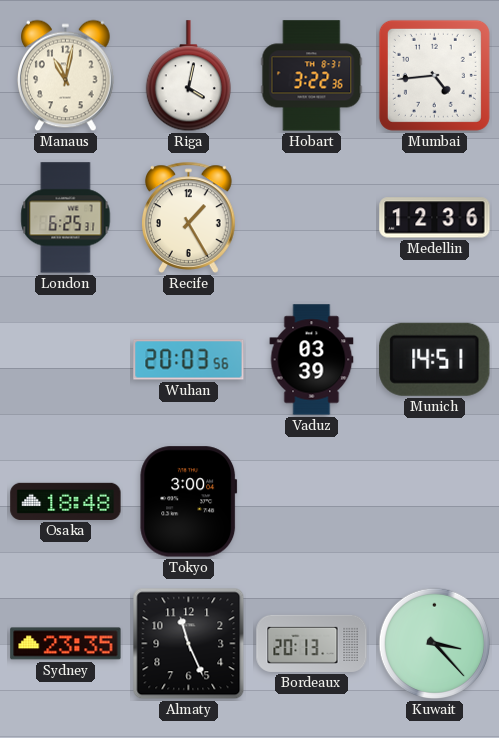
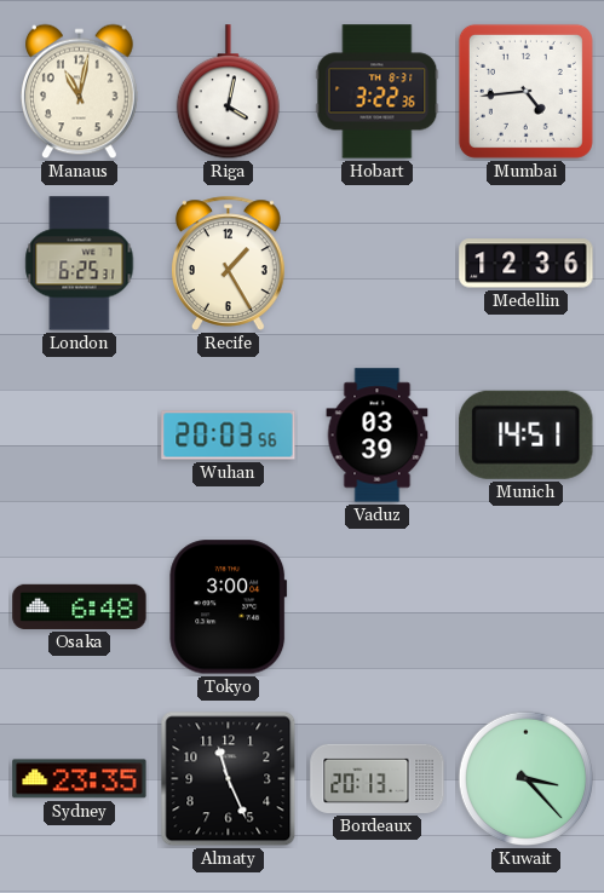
Osaka: 18:48 -> 6:48 (80, 606)
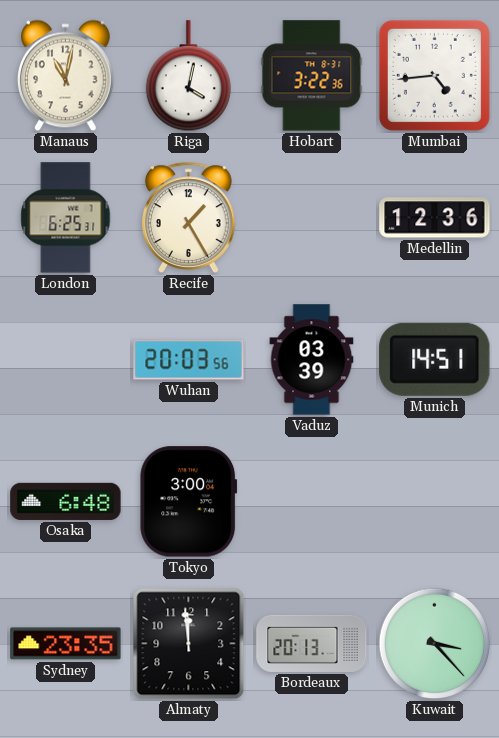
Almaty: 11:26 -> 11:59 (189, 644)
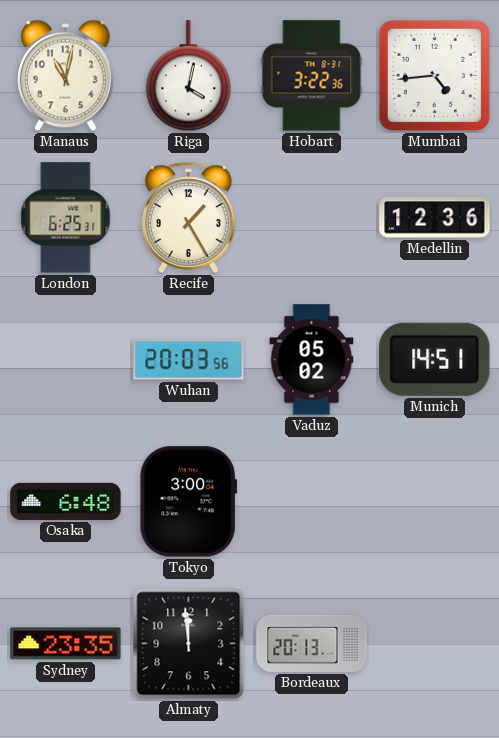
Vaduz: 03:39 -> 05:02 (312, 360)
Kuwait: 3:23 -> none (435, 644)
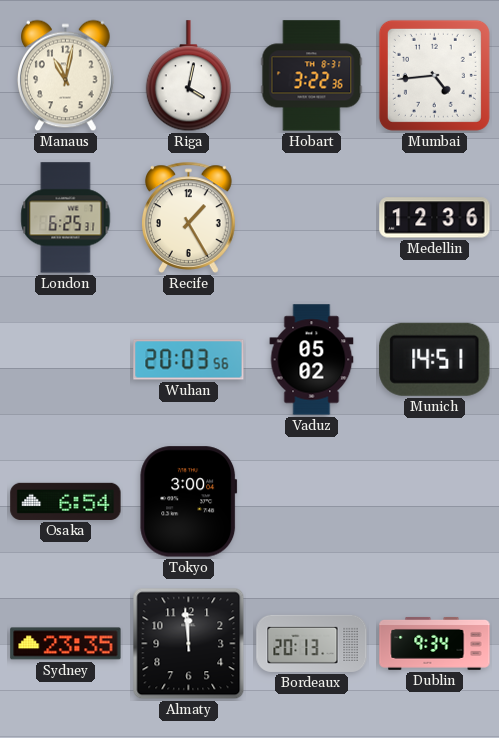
Osaka: 6:48 -> 6:54 (66, 501)
Dublin: none -> 9:34 (435, 643)
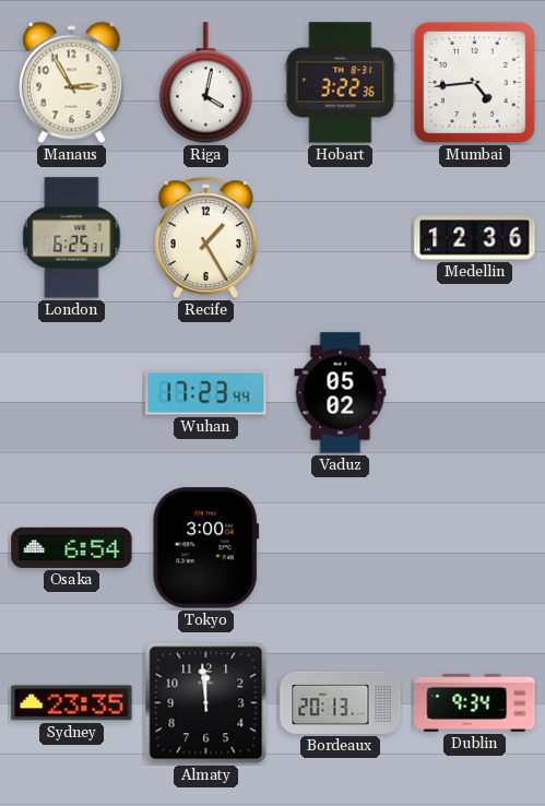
Manaus: 11:02 -> 2:55 (72, 83)
Wuhan: 20:03 -> 17:23 (206, 393)
Munich: 14:51 -> none (435, 359)
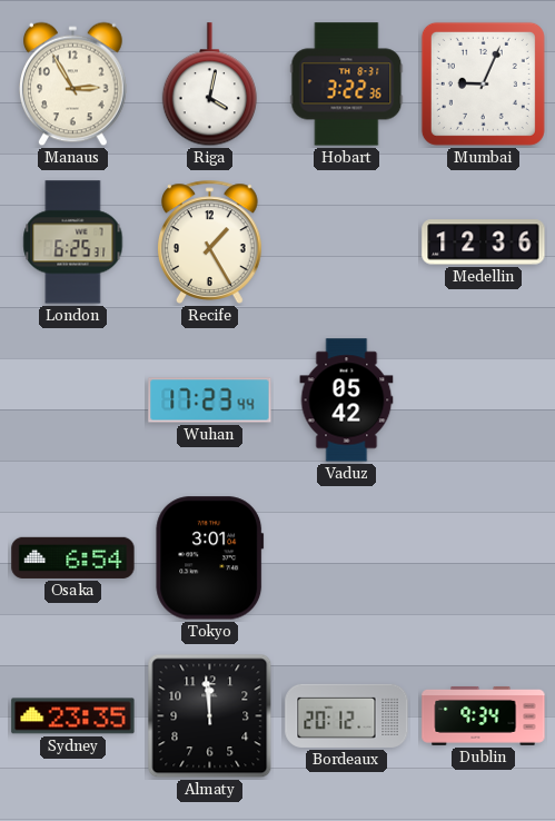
Mumbai: 4:44 -> 9:04 (483, 83)
Vaduz: 05:02 -> 05:42 (347, 400)
Tokyo: 3:00 -> 3:01 (210, 558)
Bordeaux: 20:13 -> 20:12 (347, 715)
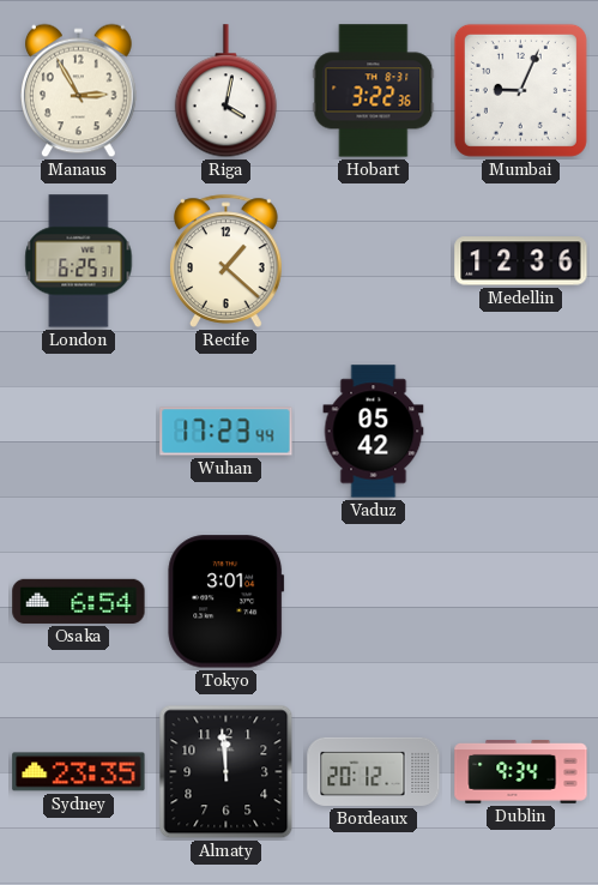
Recife: 1:25 -> 1:22 (226, 260)
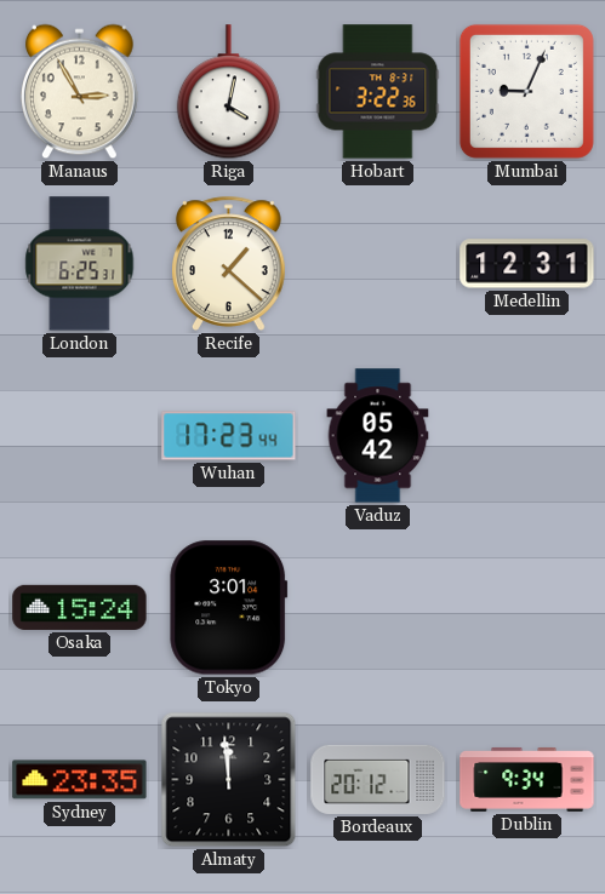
Medellin: 12:36 -> 12:31 (527, 264)
Osaka: 6:54 -> 15:24 (80, 607)
